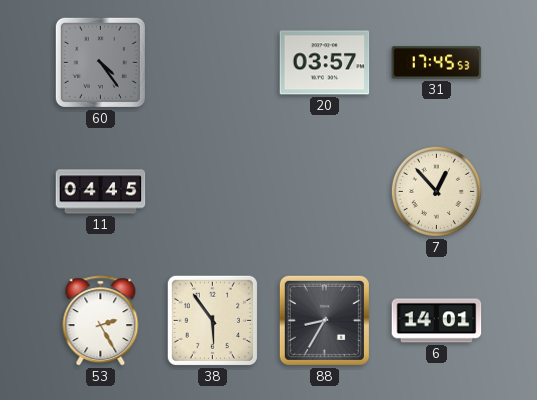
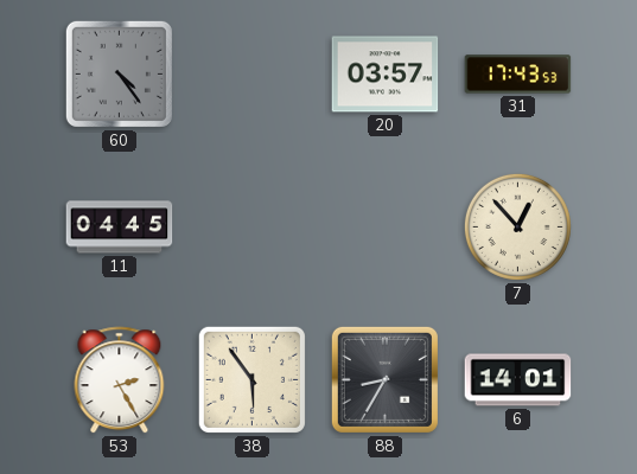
31: 17:45 -> 17:43 (518, 75)
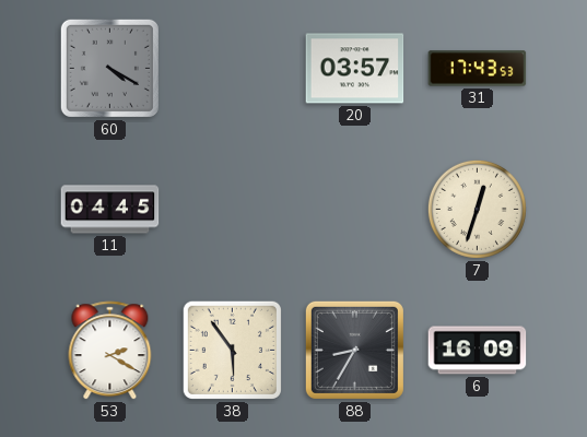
60: 4:24 -> 4:20 (109, 68)
7: 12:53 -> 12:33 (477, 209)
53: 2:25 -> 2:20 (110, 351)
6: 14:01 -> 16:09 (478, 351)
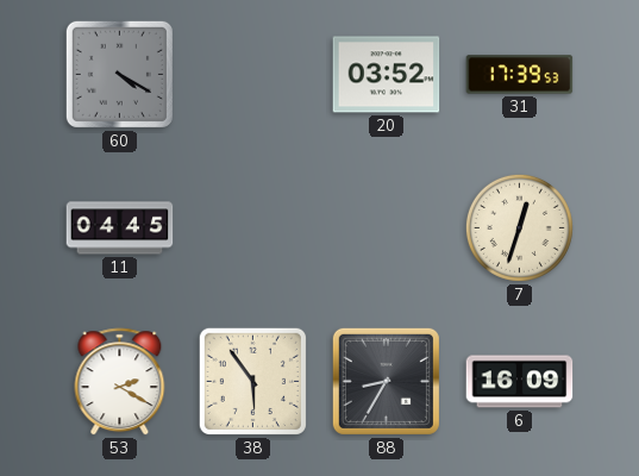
20: 03:57 -> 03:52 (387, 75)
31: 17:43 -> 17:39 (520, 75)
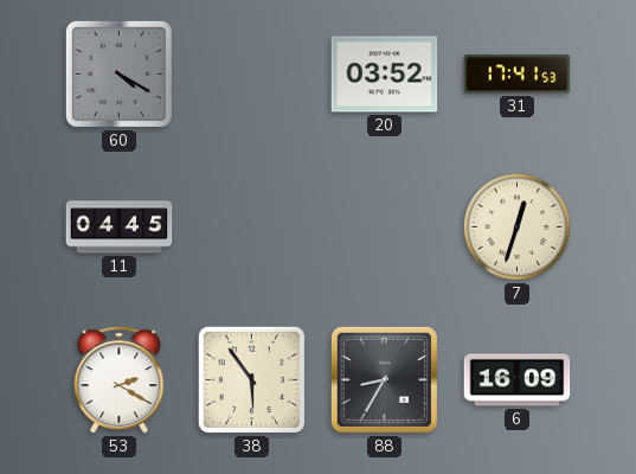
31: 17:39 -> 17:41 (518, 75)
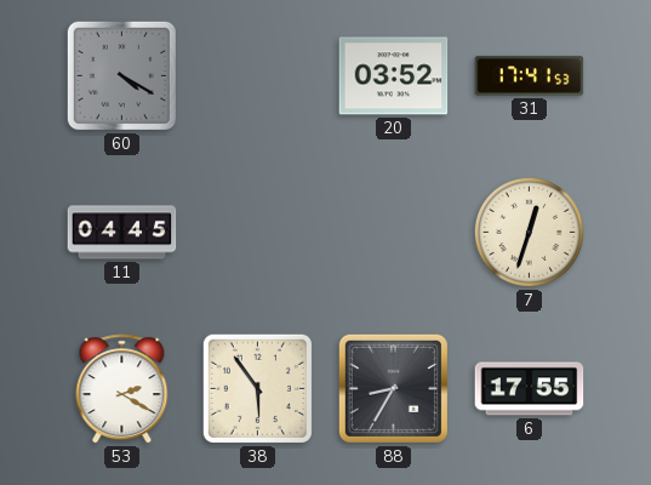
6: 16:09 -> 17:55 (530, 389)
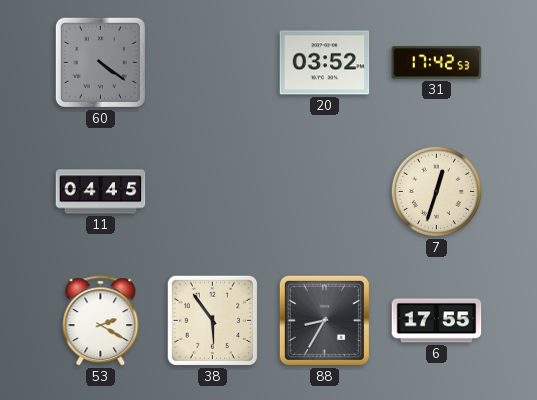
60: 4:20 -> 4:21 (100, 62)
31: 17:41 -> 17:42 (437, 63)
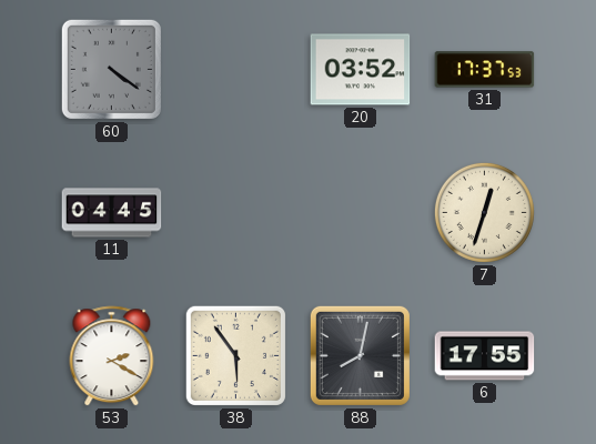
31: 17:42 -> 17:37 (485, 70)
88: 8:35 -> 8:02 (360, 355)
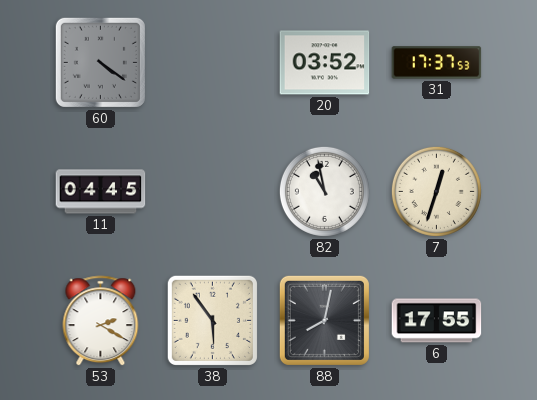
82: none -> 10:58 (324, 191)
